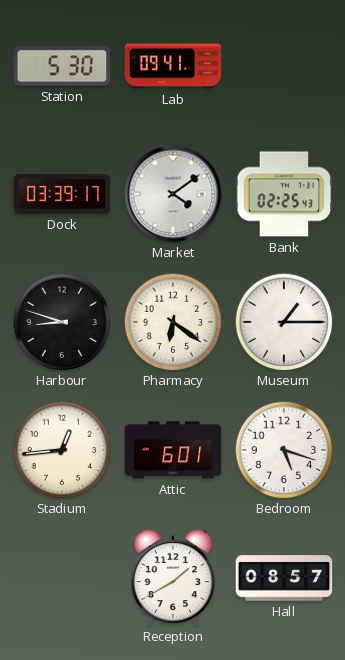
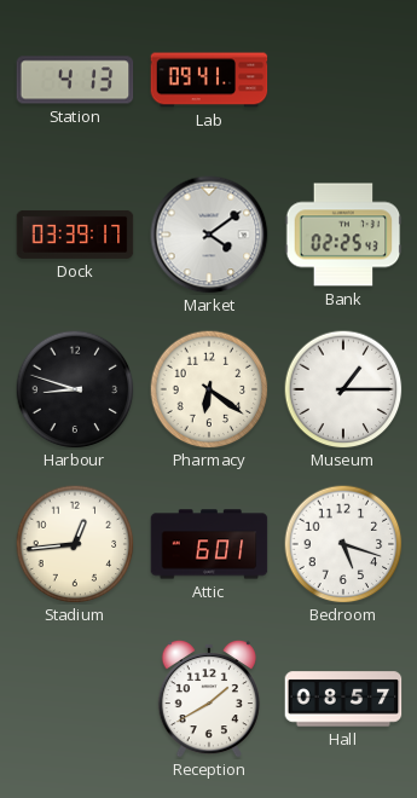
Station: 5:30 -> 4:13 (75, 80)
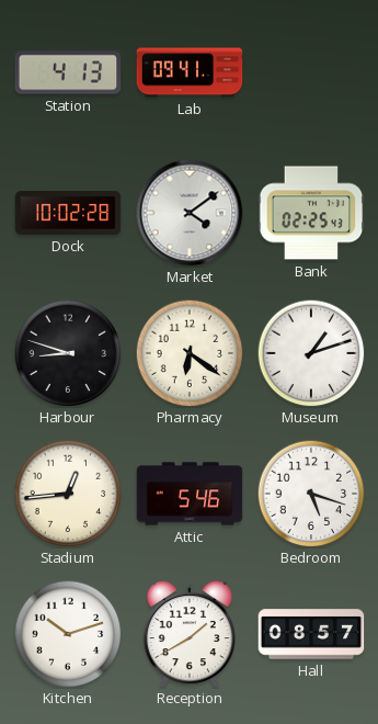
Dock: 03:39 -> 10:02 (68, 213)
Museum: 1:15 -> 1:12 (311, 353)
Attic: 6:01 -> 5:46 (190, 494)
Kitchen: none -> 10:12 (68, 634)
